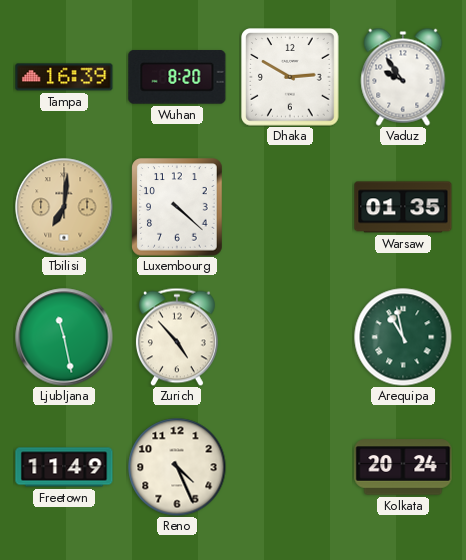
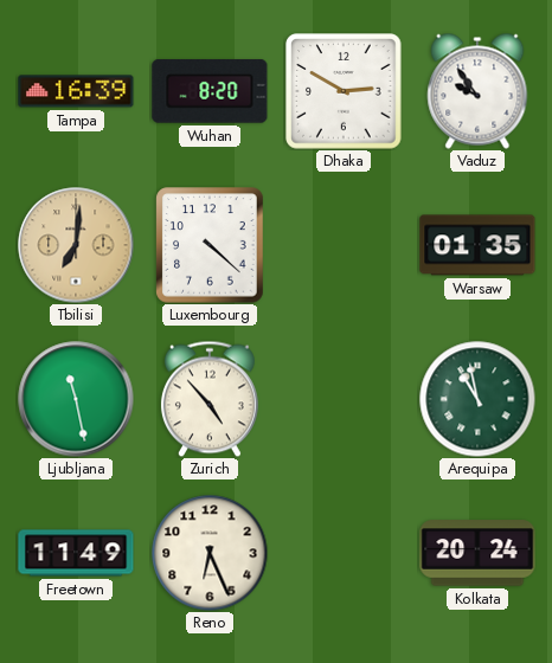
Reno: 4:26 -> 6:26 (210, 553)
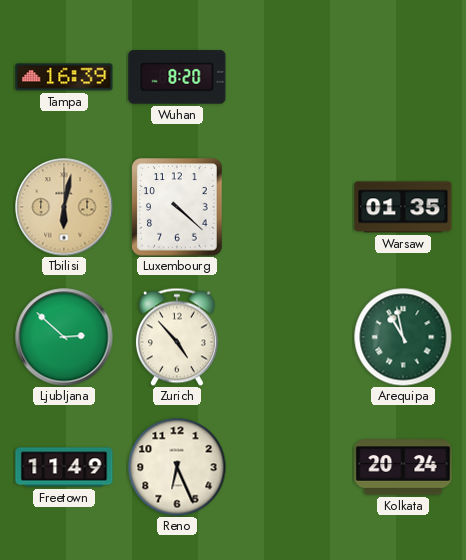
Dhaka: 2:50 -> none (344, 91)
Vaduz: 9:54 -> none (477, 91)
Tbilisi: 7:01 -> 6:02 (64, 207)
Ljubljana: 11:28 -> 2:52 (64, 337)
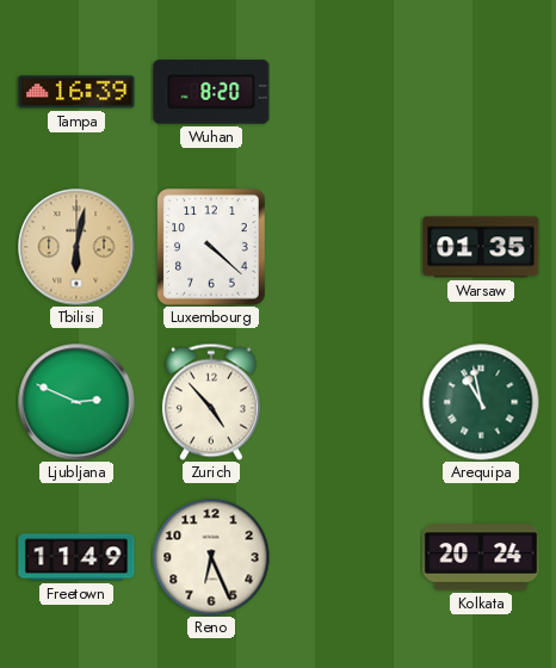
Ljubljana: 2:52 -> 2:49 (76, 402)
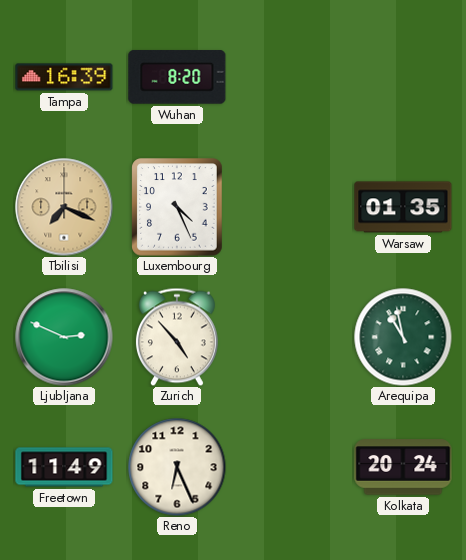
Tbilisi: 6:02 -> 7:19 (64, 207)
Luxembourg: 4:22 -> 4:26 (177, 207)
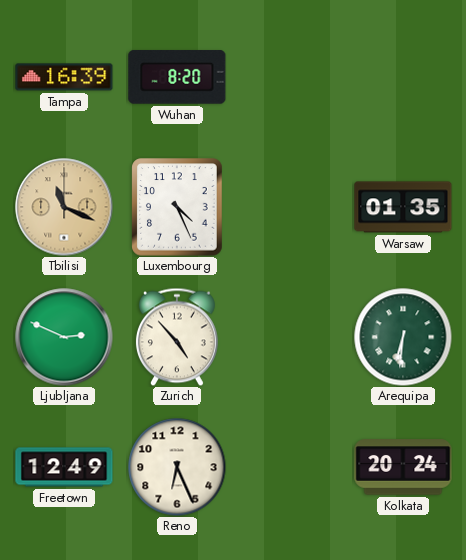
Tbilisi: 7:19 -> 11:19 (64, 207)
Arequipa: 10:58 -> 6:31 (403, 337)
Freetown: 11:49 -> 12:49 (64, 467)
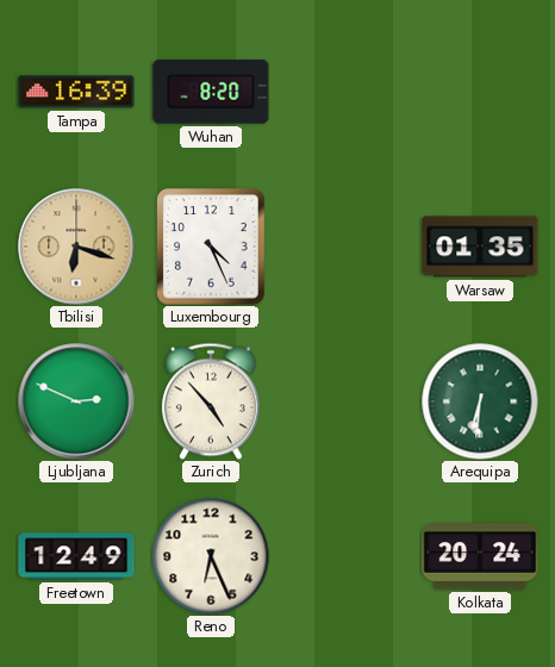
Tbilisi: 11:19 -> 6:18 (76, 247)
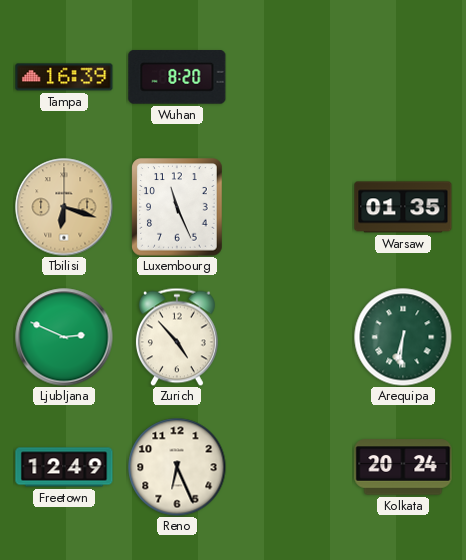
Luxembourg: 4:26 -> 11:26 (177, 207)
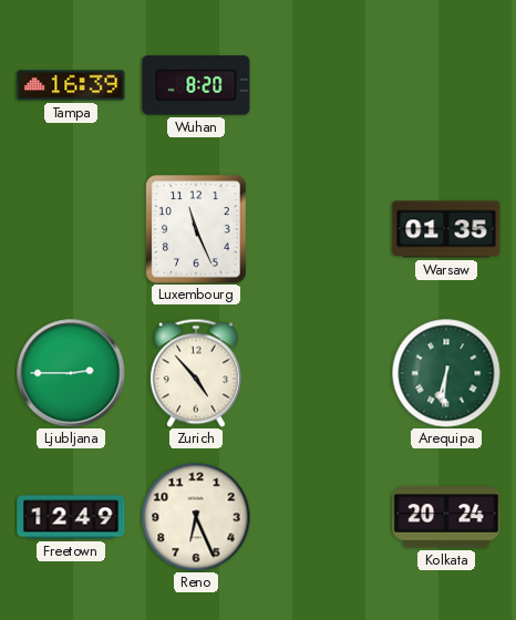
Tbilisi: 6:18 -> none (64, 207)
Ljubljana: 2:49 -> 2:45 (71, 373)
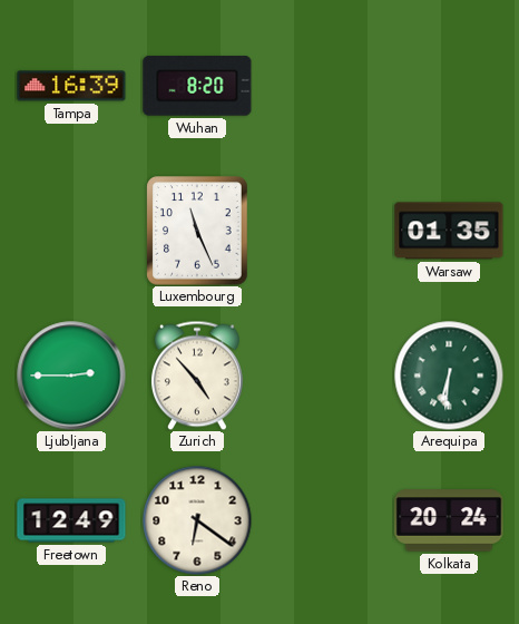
Reno: 6:26 -> 6:21 (197, 520)
